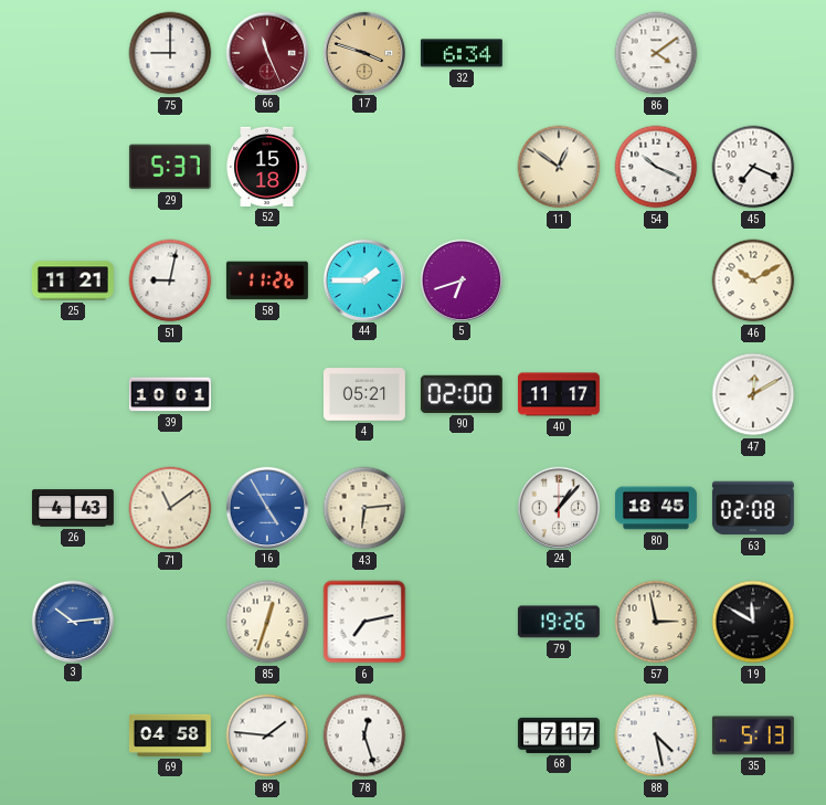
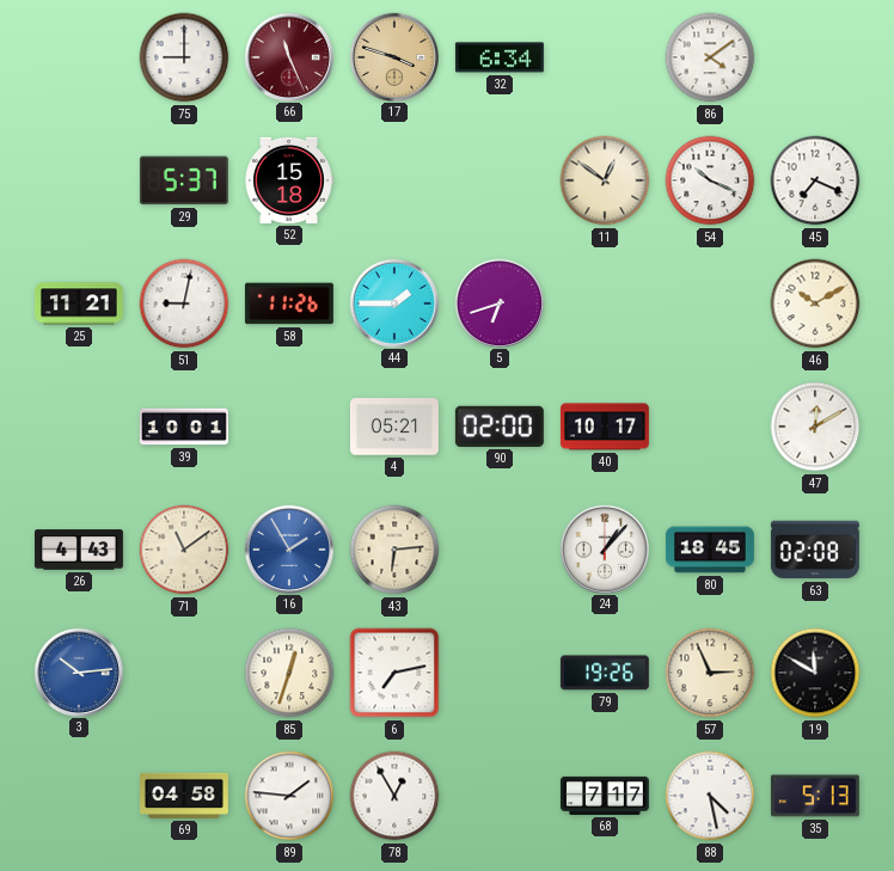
40: 11:17 -> 10:17 (605, 427)
16: 4:55 -> 1:55 (288, 548)
57: 2:58 -> 2:56 (710, 673)
78: 12:27 -> 12:55 (394, 796)
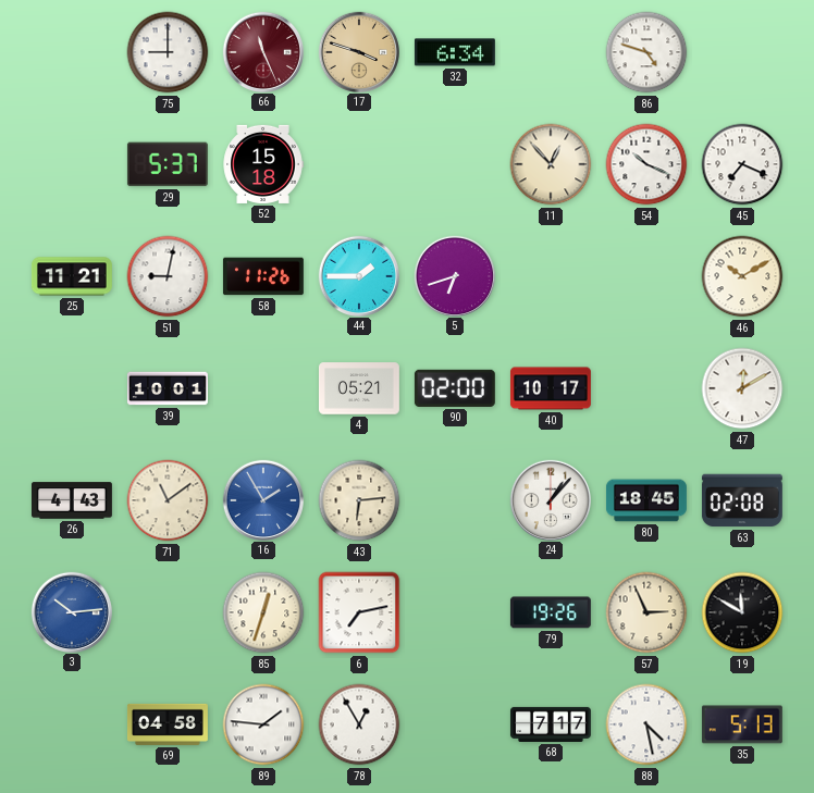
86: 4:09 -> 4:48 (646, 52)
11: 12:51 -> 12:53 (551, 164)
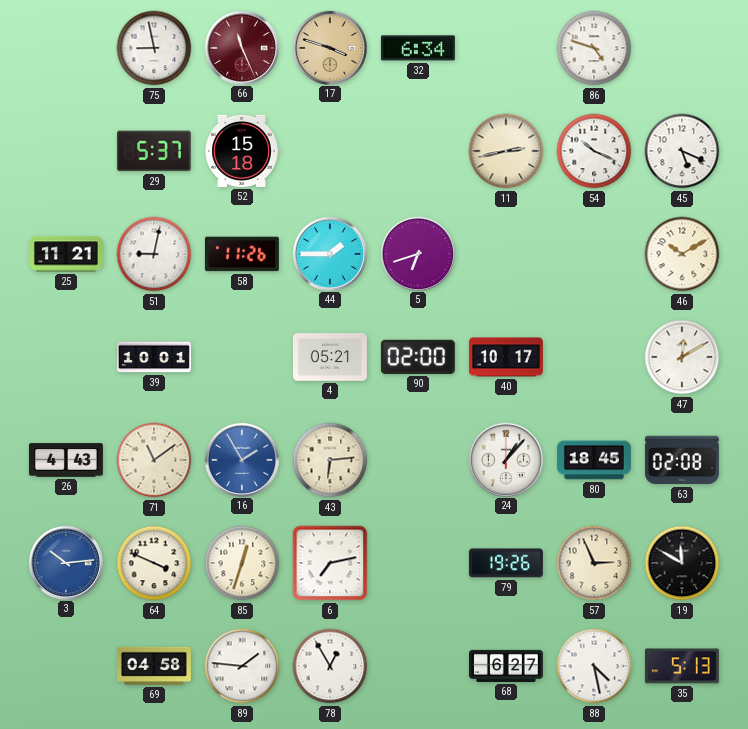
75: 9:00 -> 8:58 (154, 48)
11: 12:53 -> 2:43 (506, 151)
45: 7:19 -> 5:19 (682, 151)
64: none -> 3:49 (154, 563)
68: 7:17 -> 6:27 (506, 666)
